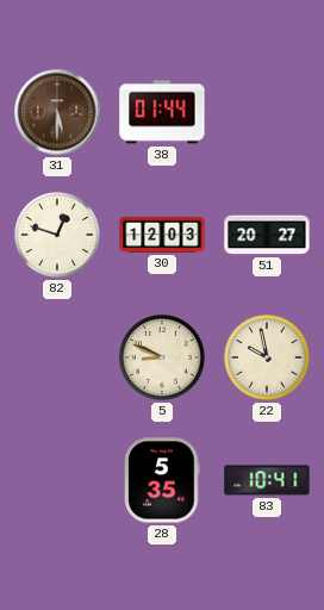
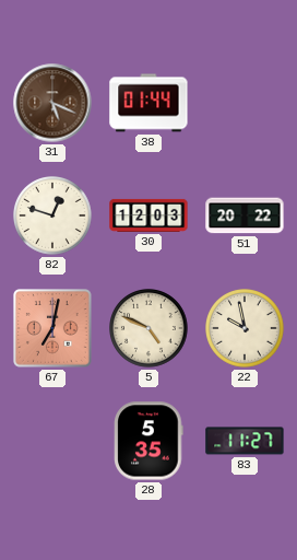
31: 5:30 -> 5:19 (52, 103)
51: 20:27 -> 20:22 (245, 215)
67: none -> 7:02 (54, 329)
5: 8:49 -> 4:49 (150, 329)
83: 10:41 -> 11:27 (245, 441)
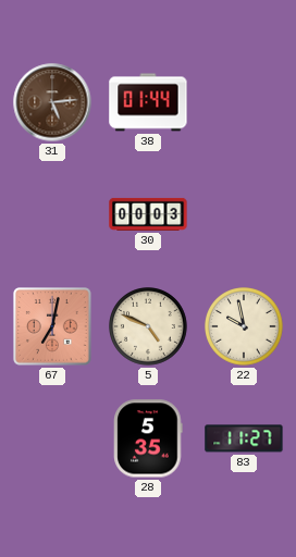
31: 5:19 -> 5:14 (52, 102)
82: 12:48 -> none (54, 217)
30: 12:03 -> 00:03 (148, 214)
51: 20:22 -> none (245, 215)
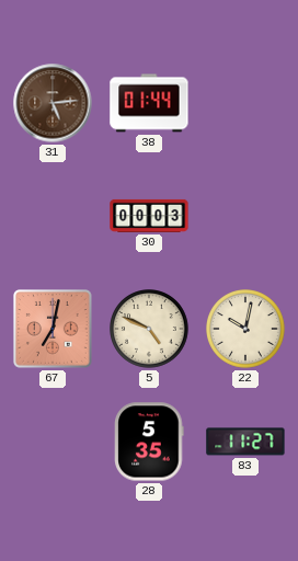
22: 9:58 -> 10:02 (247, 330)
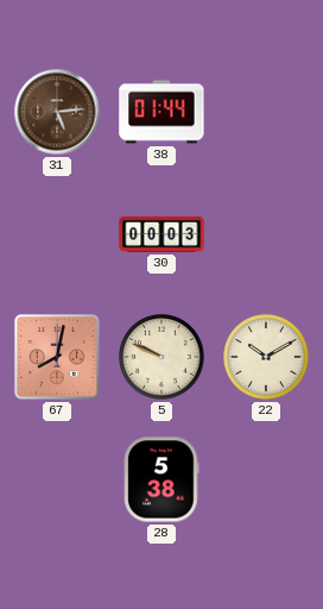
67: 7:02 -> 8:02 (58, 358)
5: 4:49 -> 9:49 (163, 358)
22: 10:02 -> 10:10 (267, 358)
28: 5:35 -> 5:38 (161, 479)
83: 11:27 -> none (245, 442)
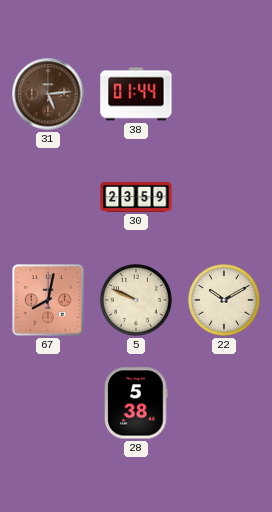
30: 00:03 -> 23:59 (136, 197)
